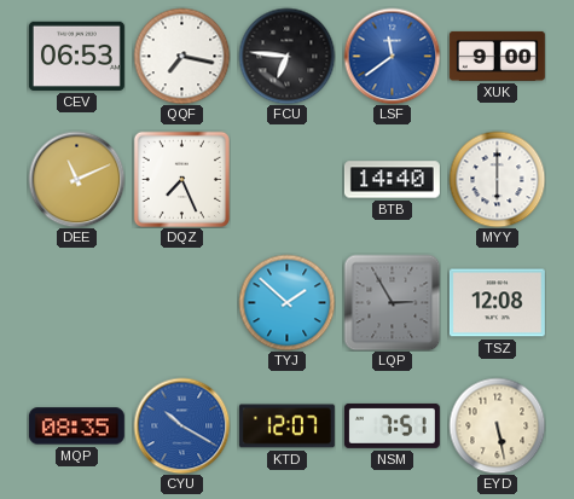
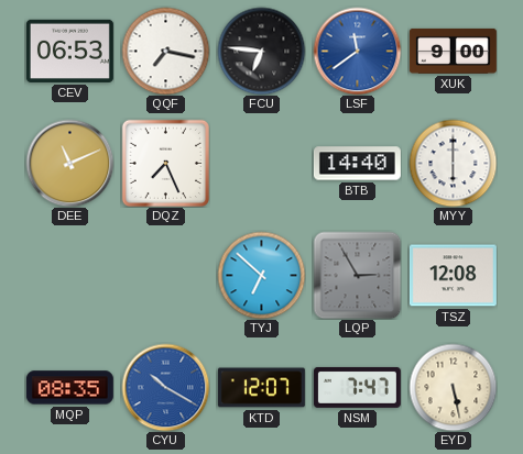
TYJ: 1:52 -> 6:52 (261, 275)
NSM: 7:51 -> 7:47 (357, 387)
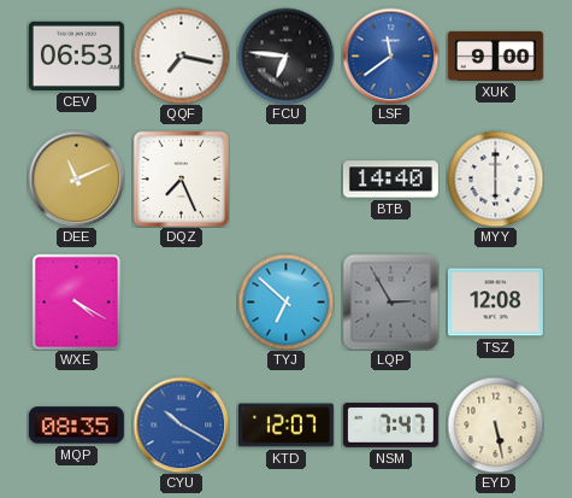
WXE: none -> 4:20 (77, 301)
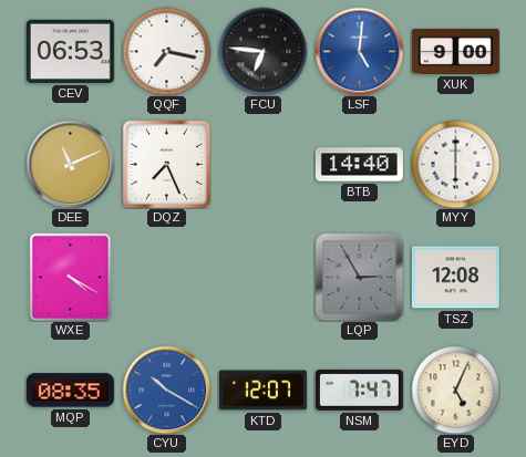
LSF: 11:39 -> 5:01 (359, 51)
TYJ: 6:52 -> none (285, 301)
EYD: 5:28 -> 5:04 (455, 390)
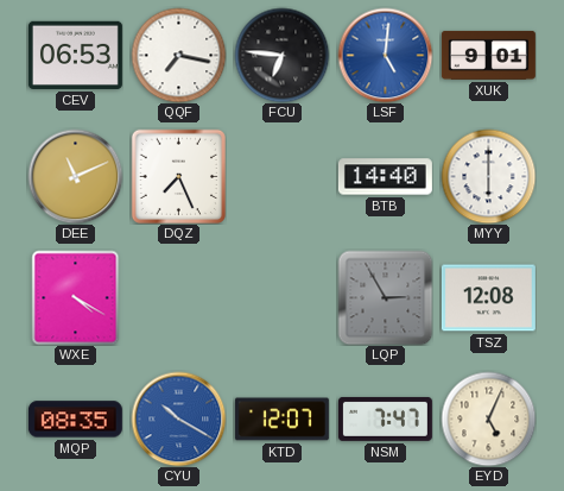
XUK: 9:00 -> 9:01 (488, 55)
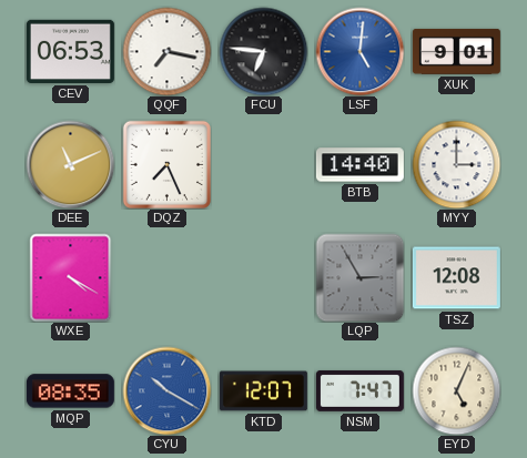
MYY: 6:00 -> 3:00 (456, 164)
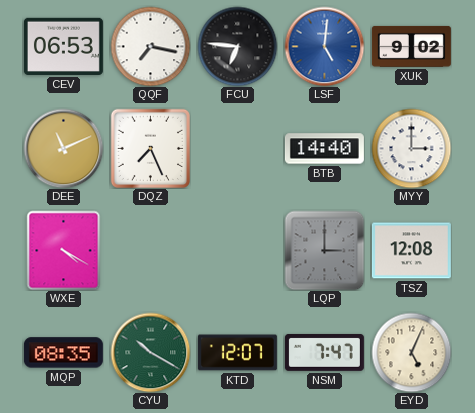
XUK: 9:01 -> 9:02 (411, 46)
LQP: 2:55 -> 3:00 (324, 250)
CYU dial: blue -> green (150, 352)
